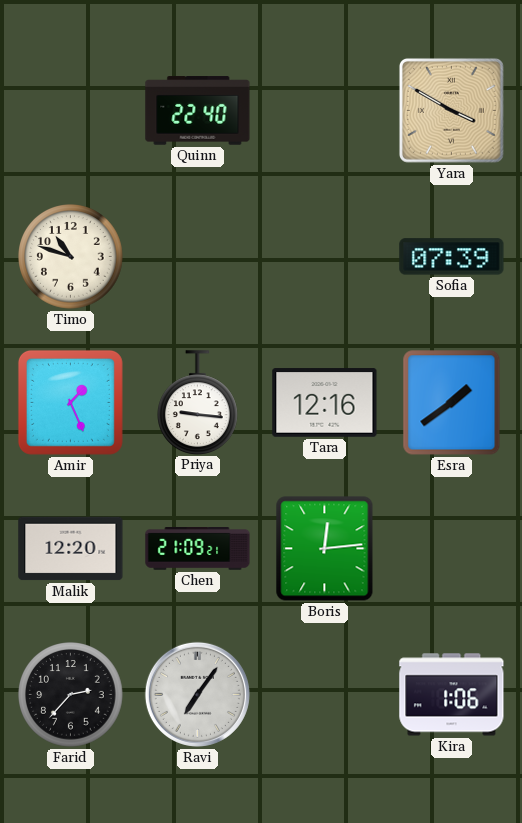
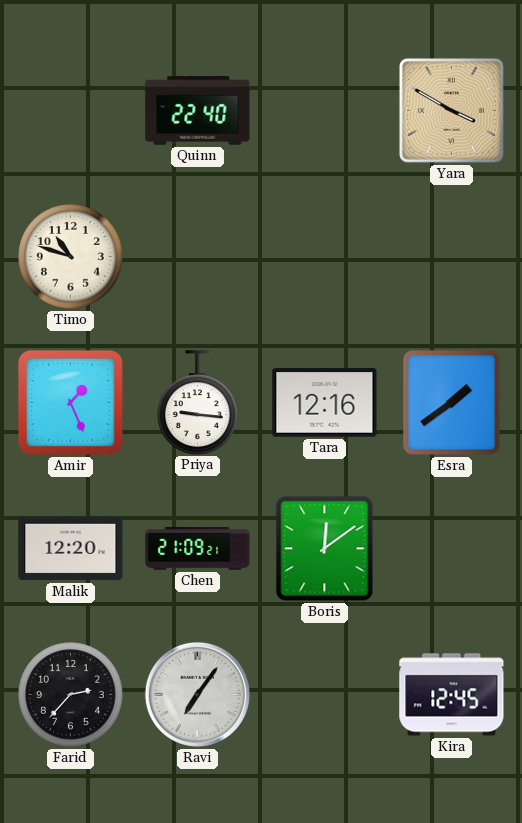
Sofia: 07:39 -> none (452, 257)
Boris: 12:14 -> 12:09 (325, 549)
Kira: 1:06 -> 12:45 (452, 695)
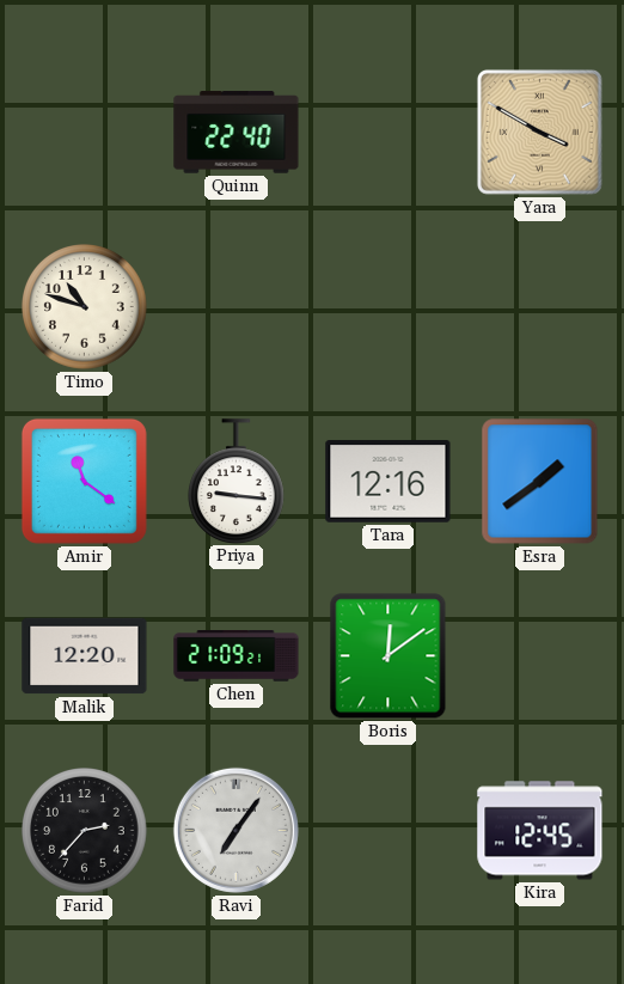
Amir: 1:26 -> 11:21 (84, 481)
